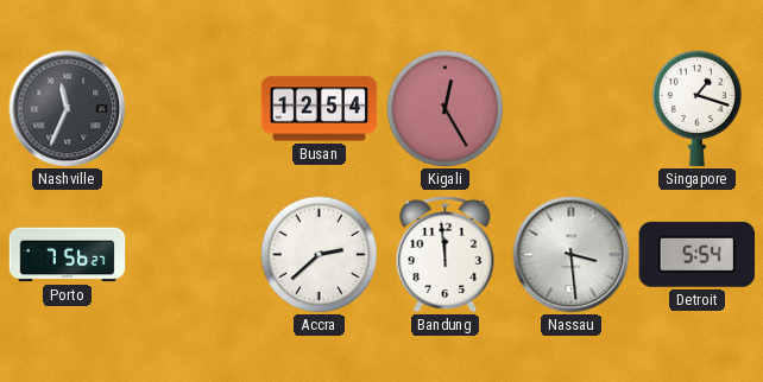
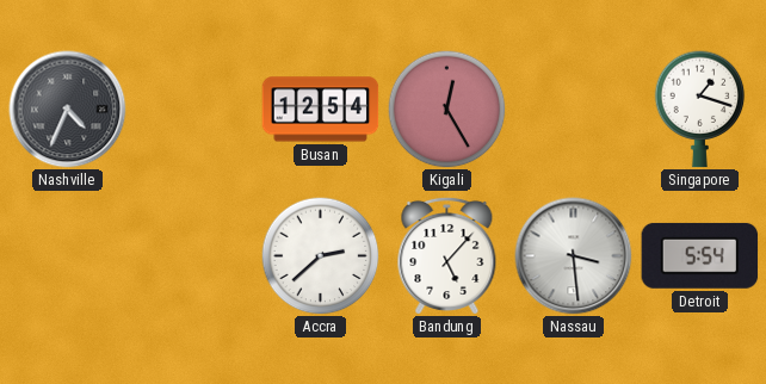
Nashville: 11:34 -> 4:34 (68, 110)
Porto: 7:56 -> none (68, 255)
Bandung: 11:59 -> 5:07 (447, 255)
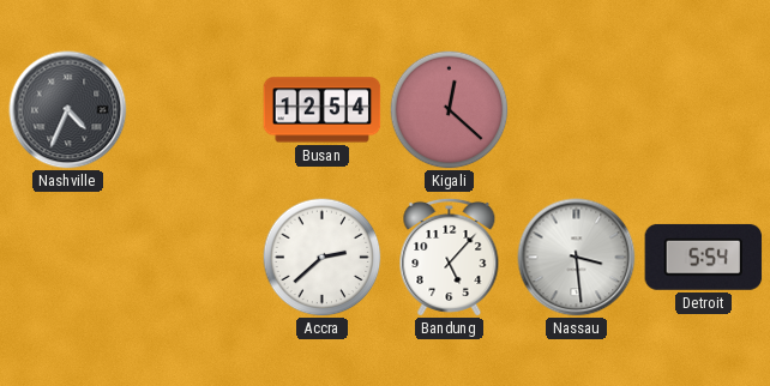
Kigali: 12:25 -> 12:22 (450, 110)
Singapore: 1:18 -> none (700, 110)
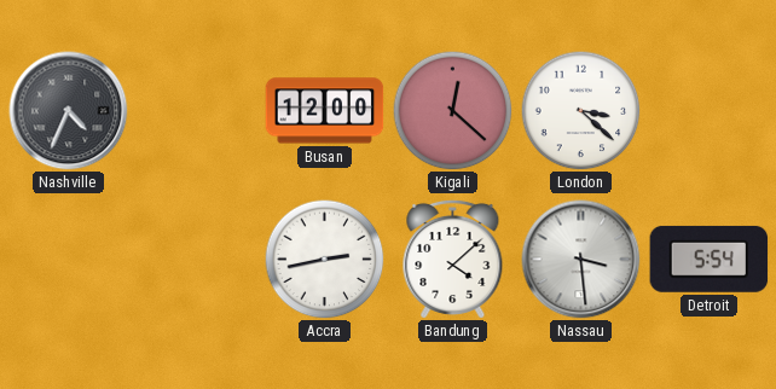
Busan: 12:54 -> 12:00 (325, 111)
London: none -> 3:22 (581, 111)
Accra: 2:38 -> 2:43 (325, 260)
Bandung: 5:07 -> 4:08 (453, 259)
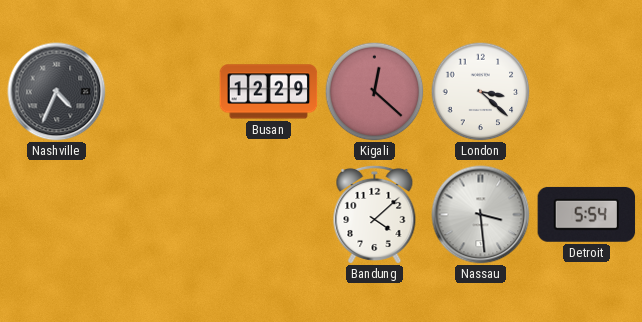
Busan: 12:00 -> 12:29 (269, 92)
Accra: 2:43 -> none (325, 260)
